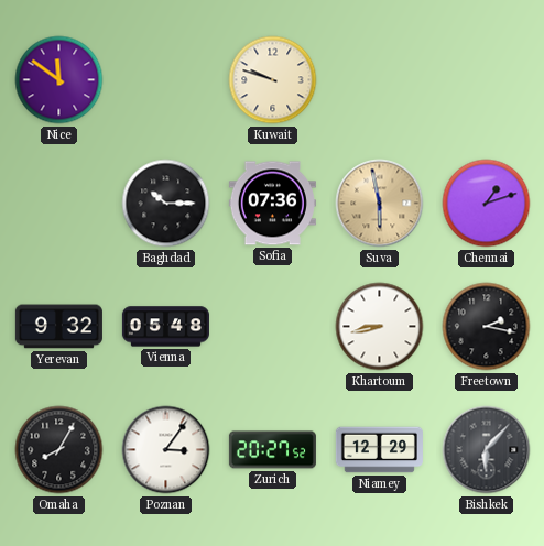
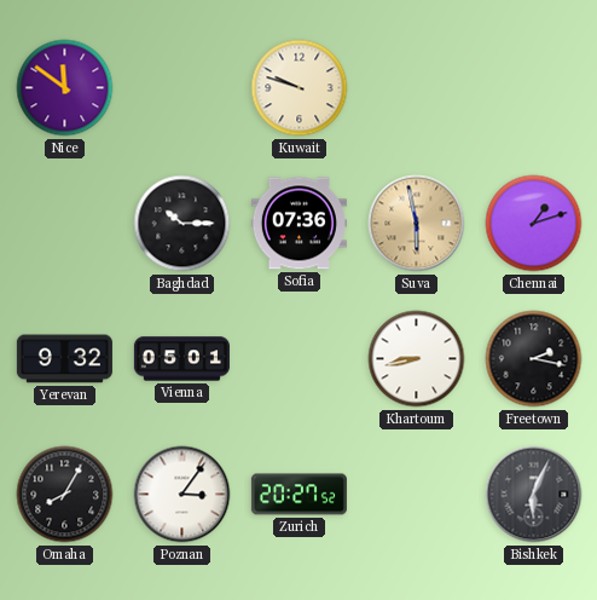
Vienna: 05:48 -> 05:01 (181, 359)
Niamey: 12:29 -> none (379, 450)
Bishkek: 6:07 -> 6:04 (534, 495)
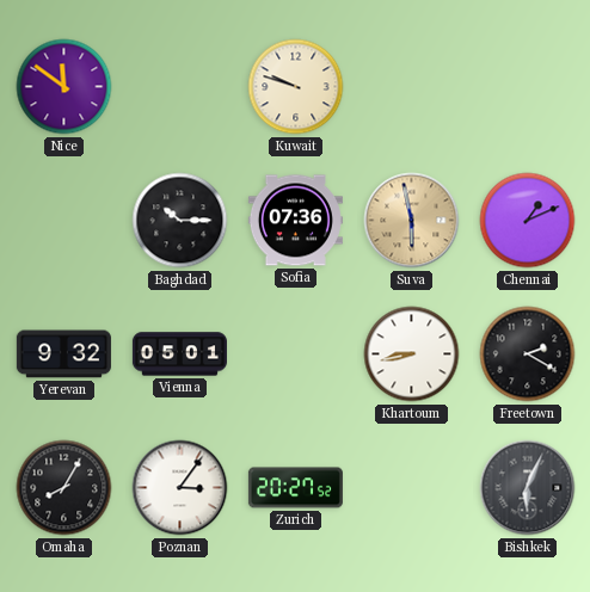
Chennai: 1:12 -> 1:11 (528, 221)
Freetown: 2:17 -> 2:20 (528, 354)
